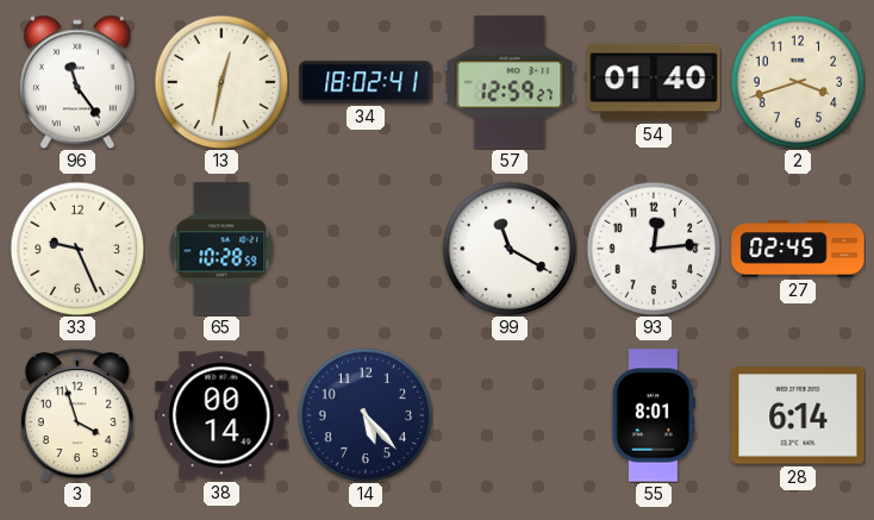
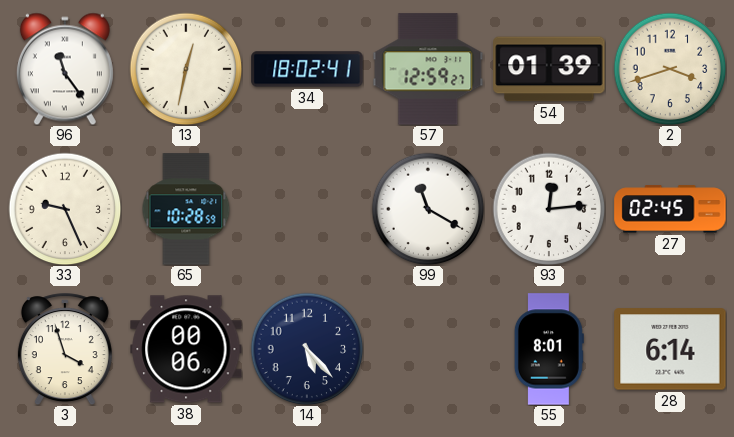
54: 01:40 -> 01:39 (549, 69)
38: 00:14 -> 00:06 (186, 349)
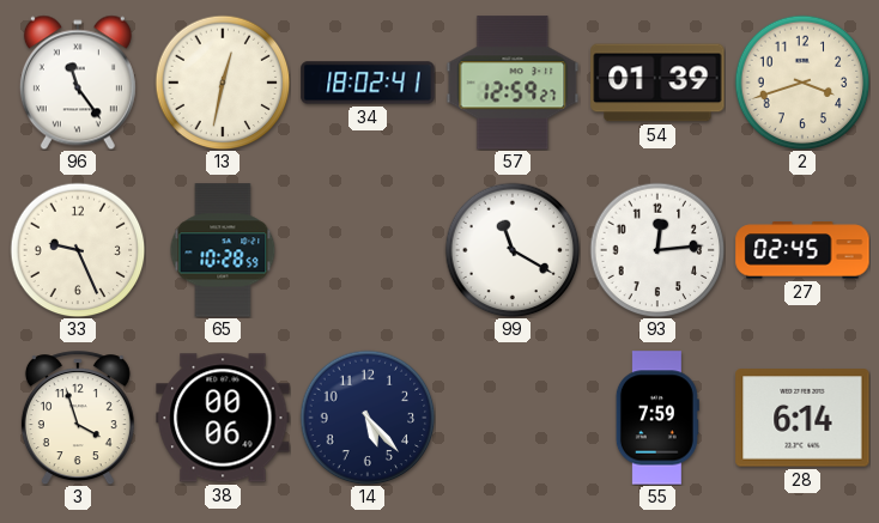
55: 8:01 -> 7:59 (657, 418)
